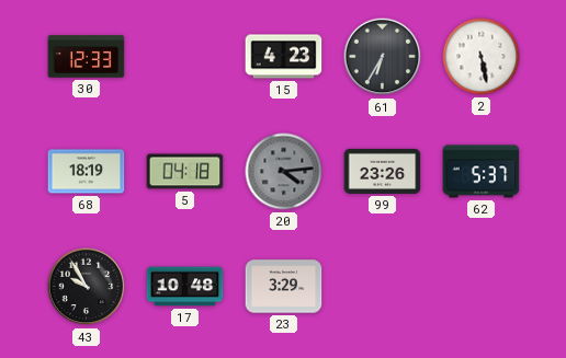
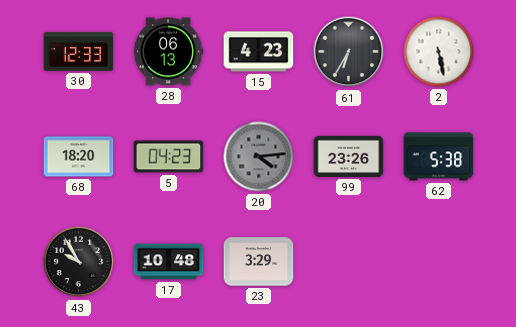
28: none -> 06:13 (168, 52)
68: 18:19 -> 18:20 (79, 157)
5: 04:18 -> 04:23 (169, 157)
62: 5:37 -> 5:38 (439, 157)
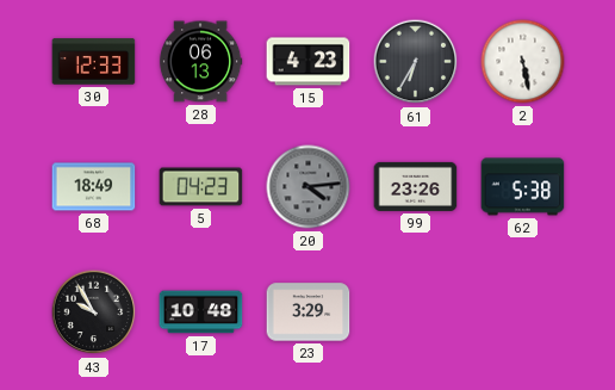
68: 18:20 -> 18:49 (94, 187)
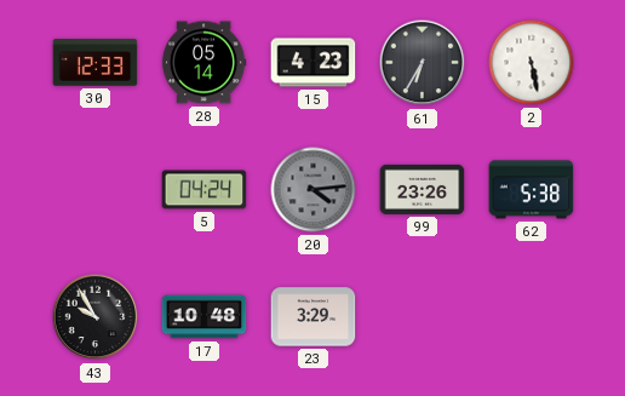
28: 06:13 -> 05:14 (203, 63)
68: 18:49 -> none (94, 187)
5: 04:23 -> 04:24 (205, 190)
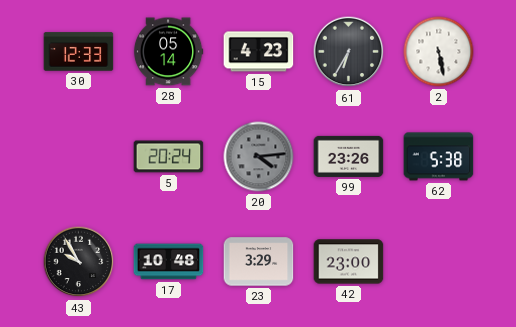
5: 04:24 -> 20:24 (169, 157)
42: none -> 23:00 (349, 262)
